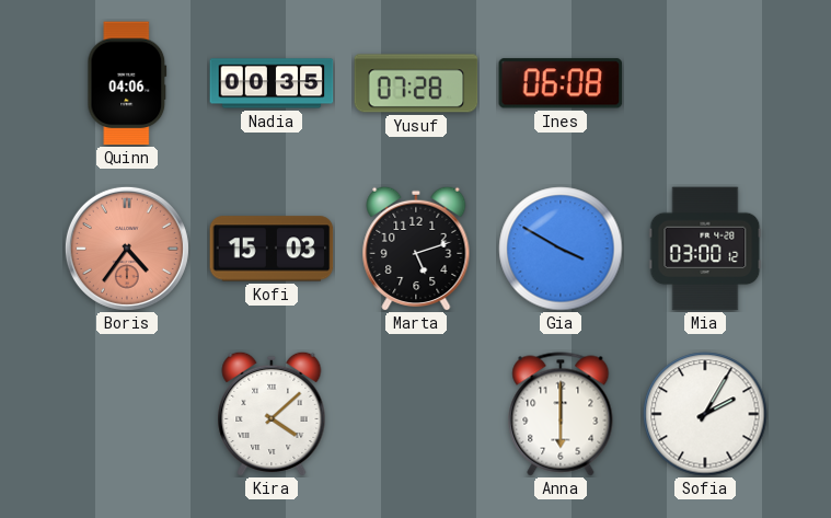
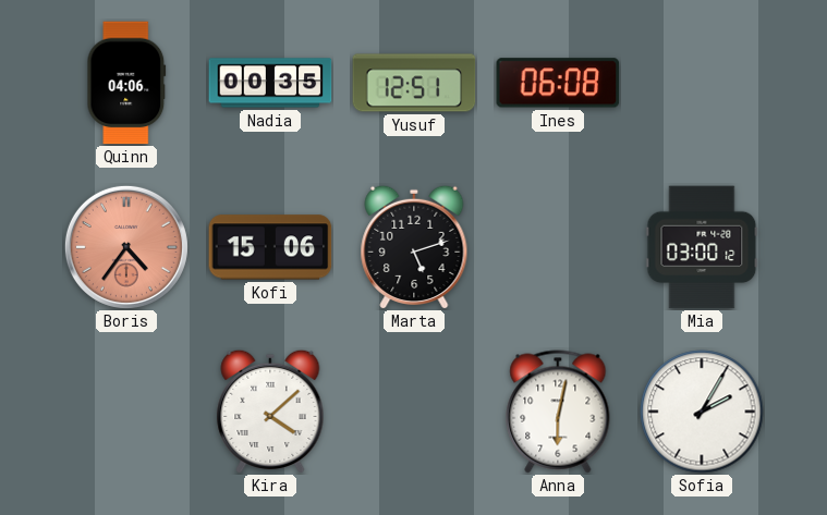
Yusuf: 07:28 -> 12:51 (414, 83)
Kofi: 15:03 -> 15:06 (270, 247)
Gia: 3:50 -> none (561, 249)
Anna: 6:00 -> 6:02 (558, 412)
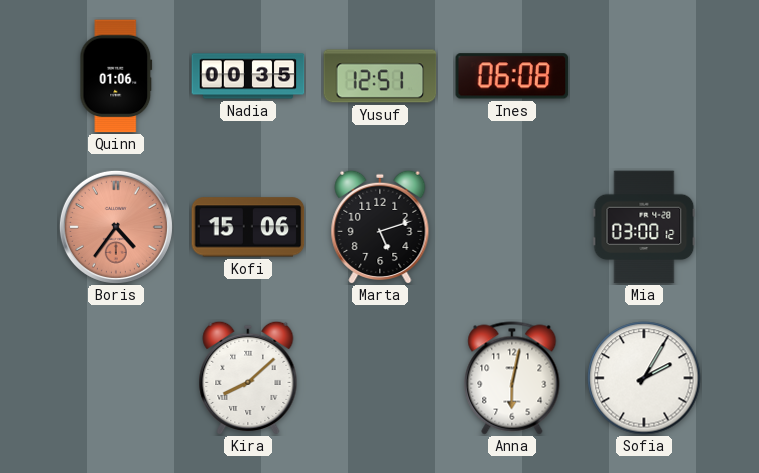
Quinn: 04:06 -> 01:06 (116, 76)
Kira: 4:08 -> 8:08 (248, 378)
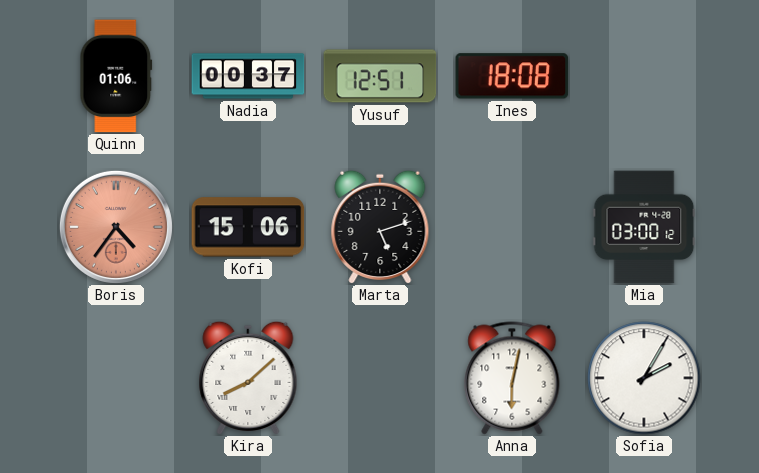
Nadia: 00:35 -> 00:37 (248, 76)
Ines: 06:08 -> 18:08 (512, 76)
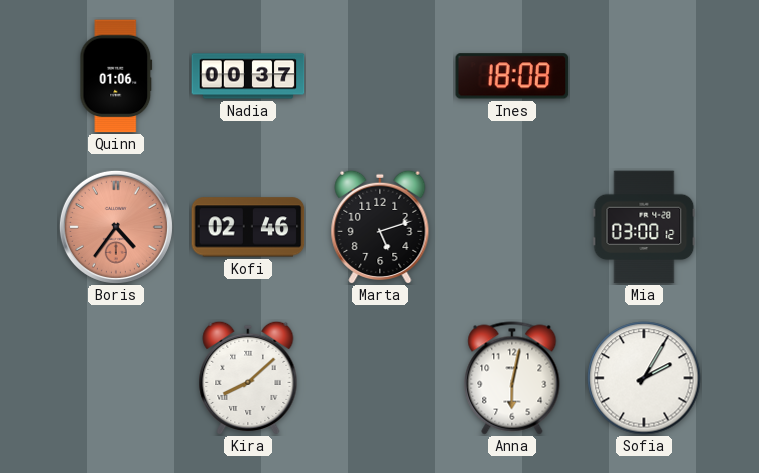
Yusuf: 12:51 -> none (380, 76)
Kofi: 15:06 -> 02:46 (248, 227)
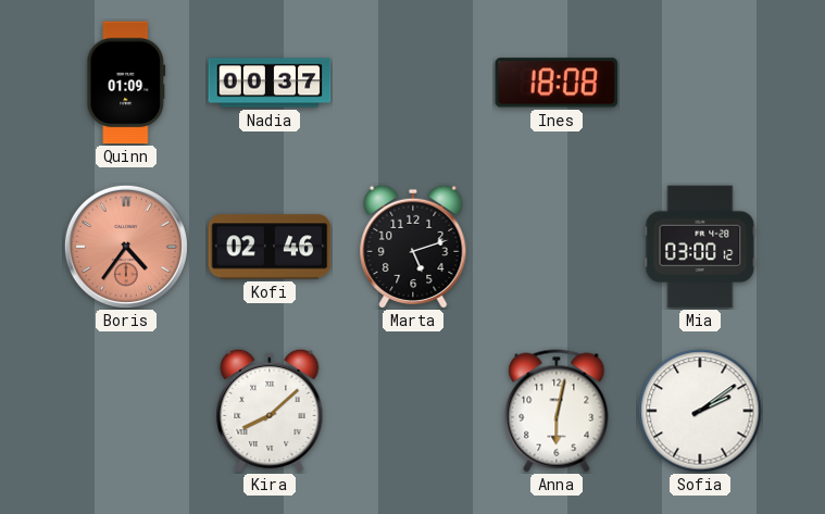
Quinn: 01:06 -> 01:09 (126, 83)
Sofia: 2:05 -> 2:09 (700, 411)
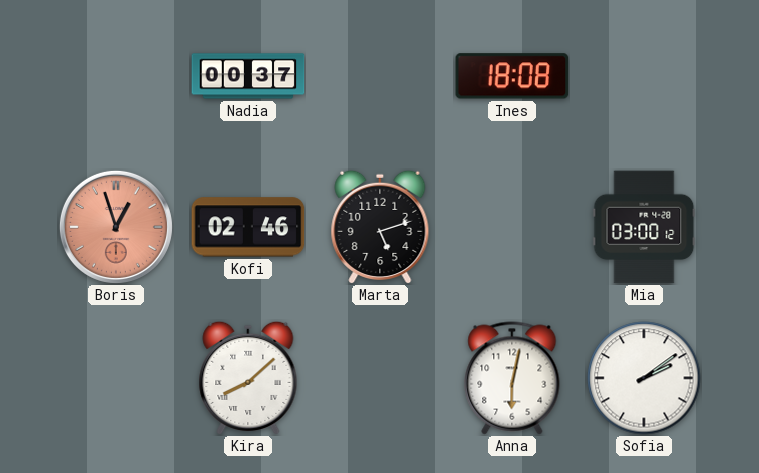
Quinn: 01:09 -> none (126, 83)
Boris: 4:36 -> 12:57 (116, 227)
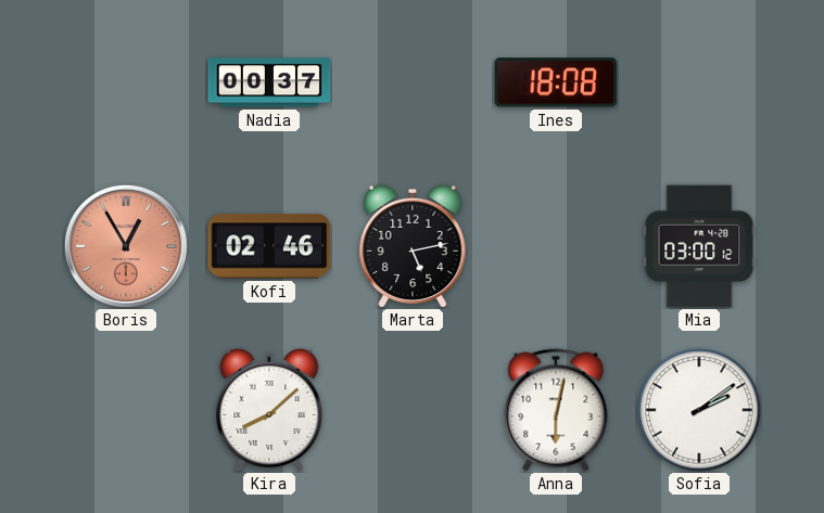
Boris: 12:57 -> 12:55 (126, 246)
Marta: 5:12 -> 5:13 (413, 246)
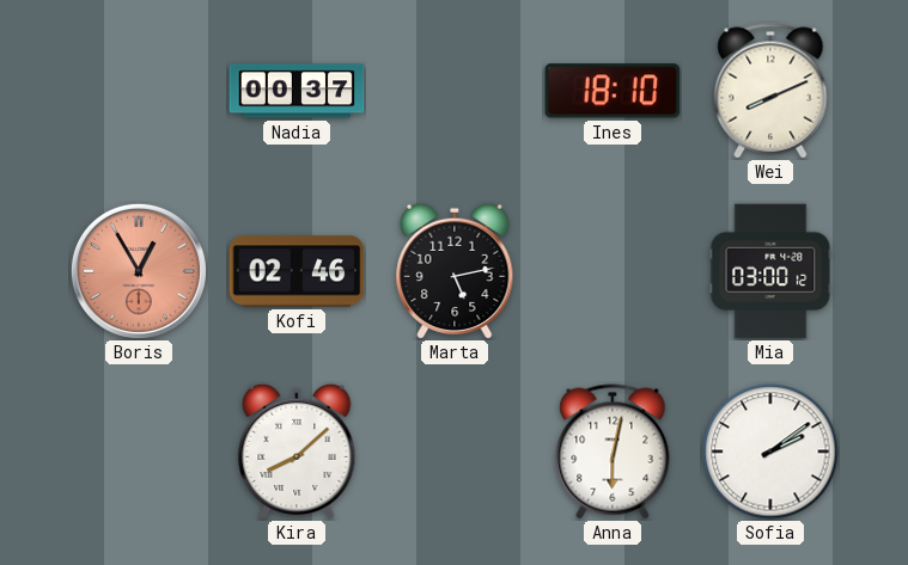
Ines: 18:08 -> 18:10 (613, 91)
Wei: none -> 8:11 (770, 91)
